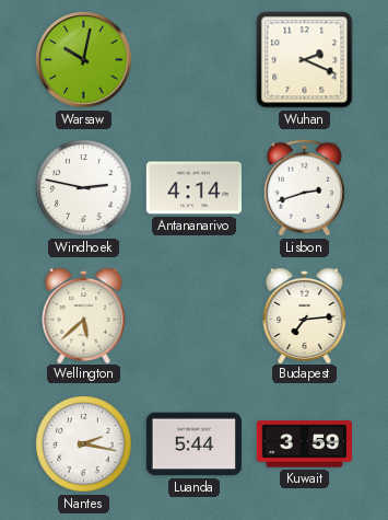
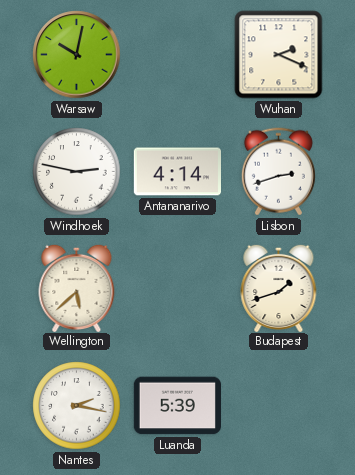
Budapest: 7:14 -> 1:42 (279, 287)
Luanda: 5:44 -> 5:39 (177, 406)
Kuwait: 3:59 -> none (304, 444)
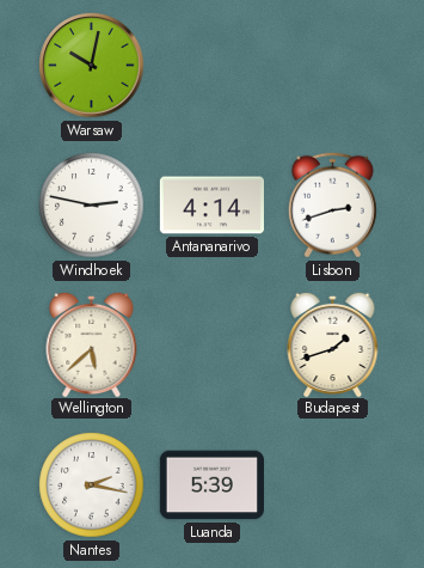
Wuhan: 2:19 -> none (279, 55)
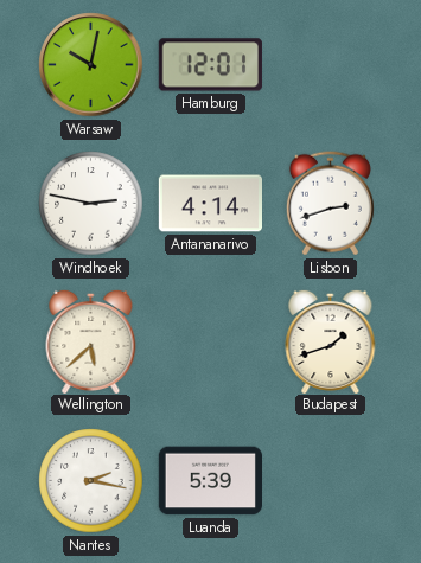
Hamburg: none -> 12:01 (210, 65)
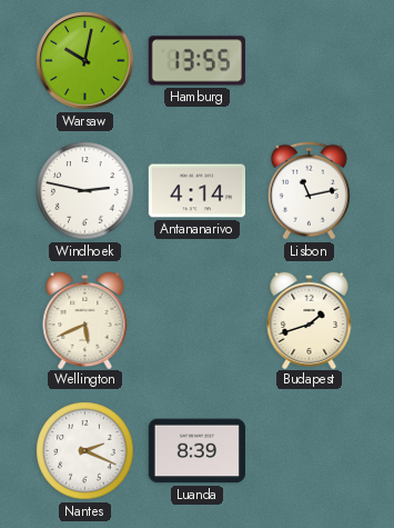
Hamburg: 12:01 -> 13:55 (196, 61)
Lisbon: 2:42 -> 11:13 (309, 191)
Wellington: 5:38 -> 5:41 (85, 319)
Nantes: 2:17 -> 2:19 (85, 451)
Luanda: 5:39 -> 8:39 (196, 451)
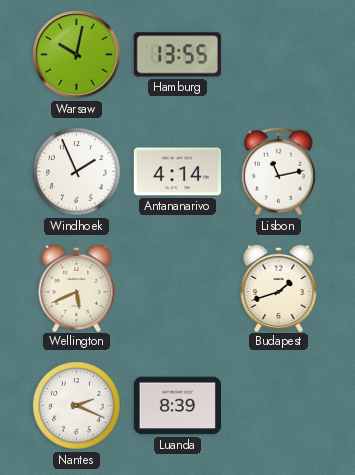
Windhoek: 2:47 -> 1:56 (77, 172)
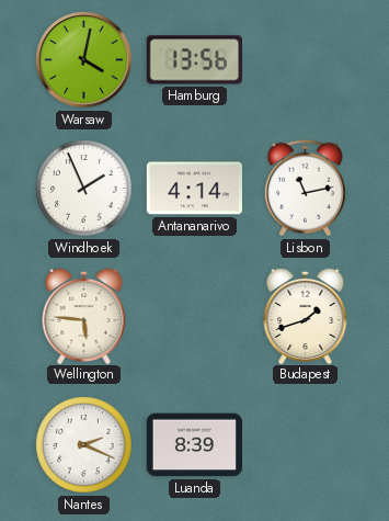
Warsaw: 10:02 -> 4:02 (84, 60)
Hamburg: 13:55 -> 13:56 (194, 60)
Wellington: 5:41 -> 5:46 (84, 315)
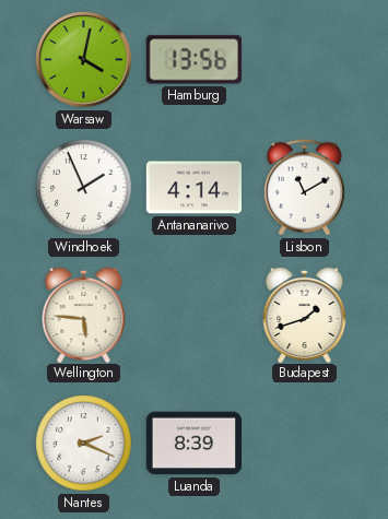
Lisbon: 11:13 -> 11:10 (304, 188)
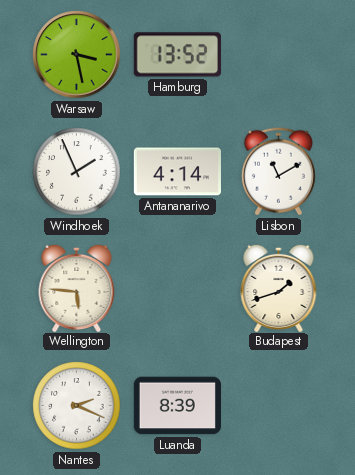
Warsaw: 4:02 -> 3:28 (77, 55)
Hamburg: 13:56 -> 13:52 (177, 55)
